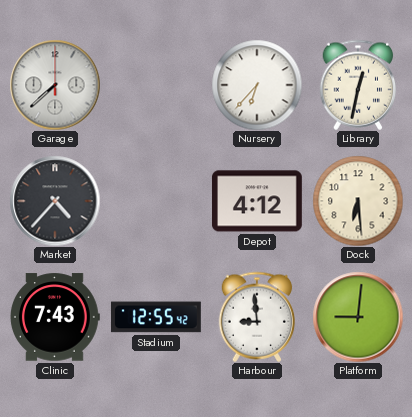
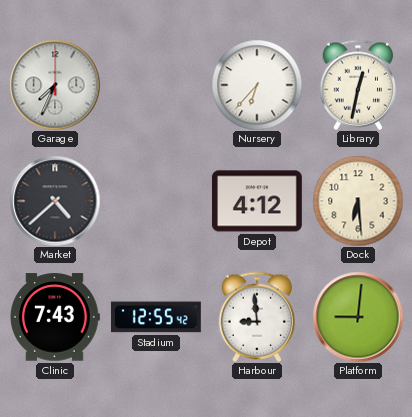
Garage: 7:38 -> 7:34 (55, 85)
Market: 4:37 -> 4:38 (55, 201)
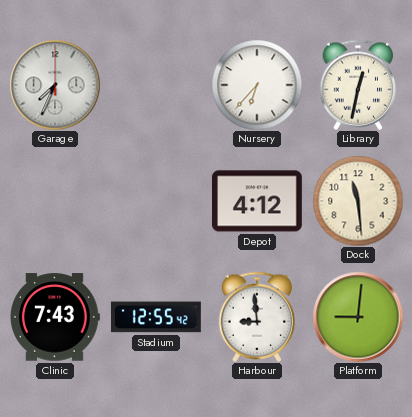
Market: 4:38 -> none (55, 201)
Dock: 6:29 -> 11:29 (358, 201)
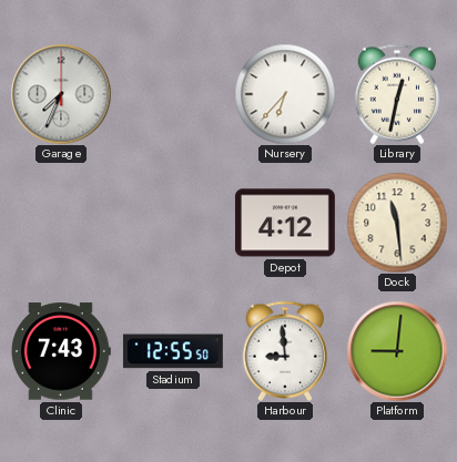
Stadium: 12:55:42 -> 12:55:50 (173, 351)
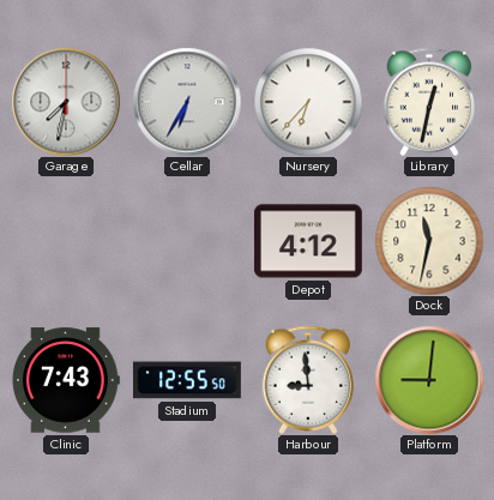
Garage: 7:34 -> 7:32 (66, 102)
Cellar: none -> 6:35 (187, 102)
Dock: 11:29 -> 11:32 (429, 241)
